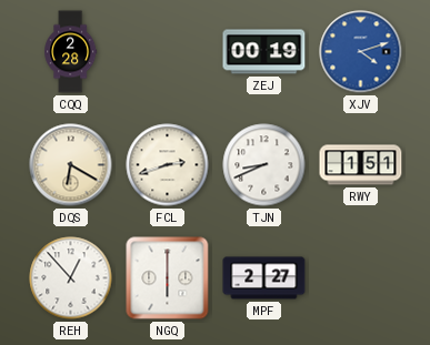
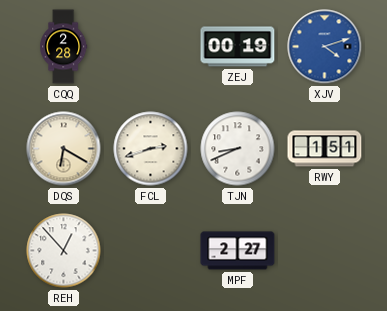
NGQ: 6:00 -> none (168, 278)
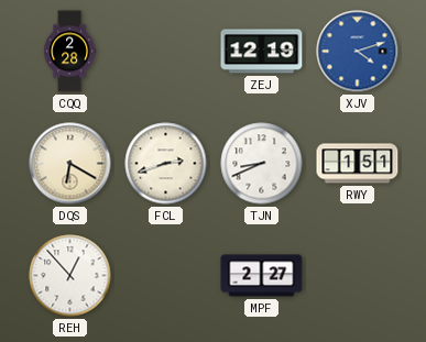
ZEJ: 00:19 -> 12:19 (262, 52)
